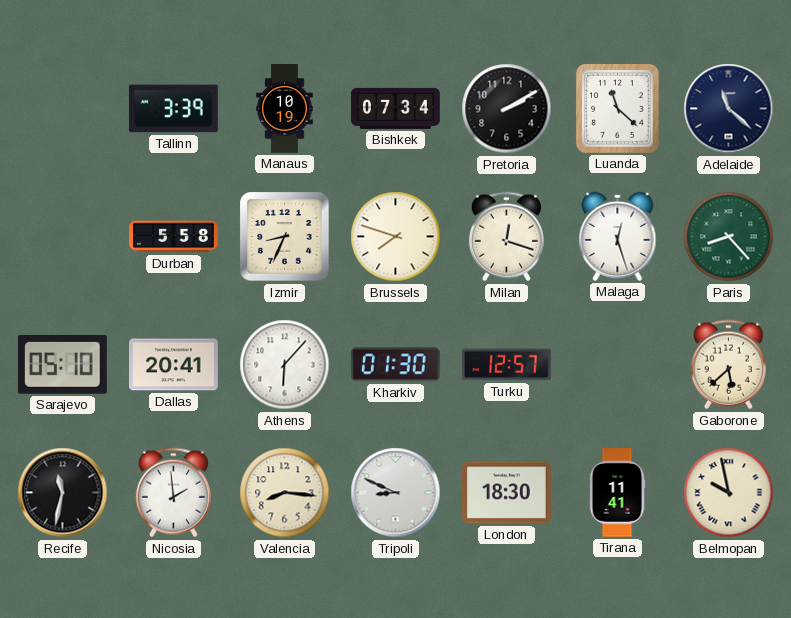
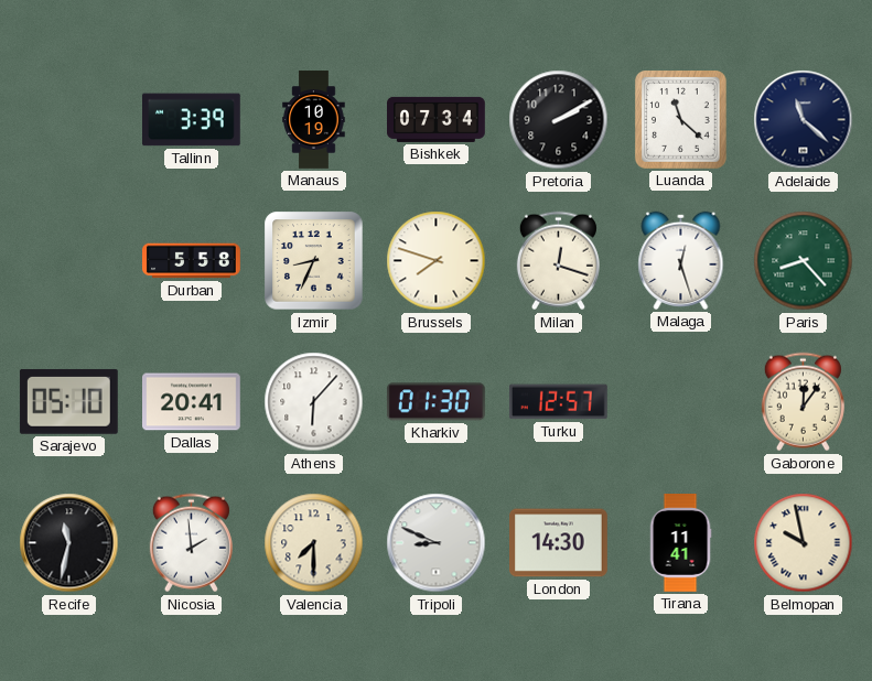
Gaborone: 5:38 -> 12:06 (803, 402)
Valencia: 8:16 -> 7:30 (314, 543)
London: 18:30 -> 14:30 (559, 543)
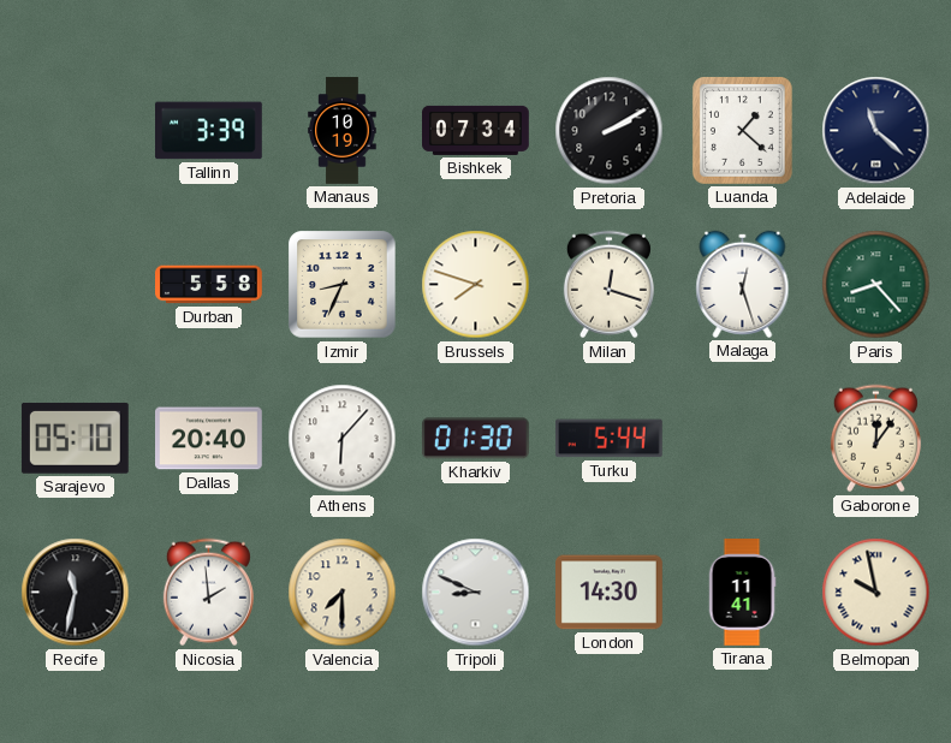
Luanda: 11:22 -> 1:22 (742, 131)
Dallas: 20:41 -> 20:40 (209, 439)
Turku: 12:57 -> 5:44 (608, 439)
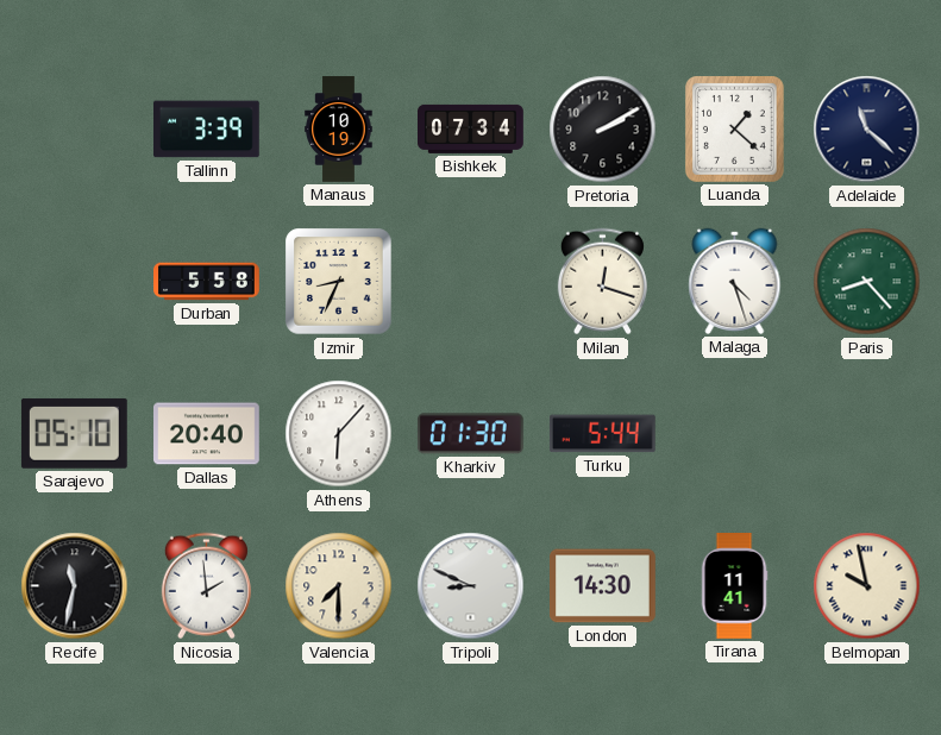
Brussels: 7:48 -> none (476, 285)
Malaga: 12:27 -> 4:27 (735, 281)
Gaborone: 12:06 -> none (875, 439)
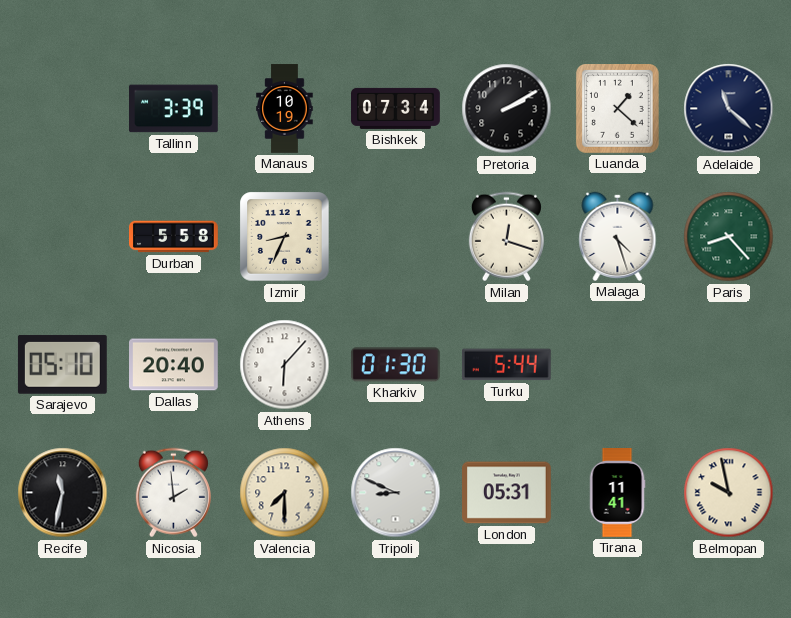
London: 14:30 -> 05:31 (507, 493)
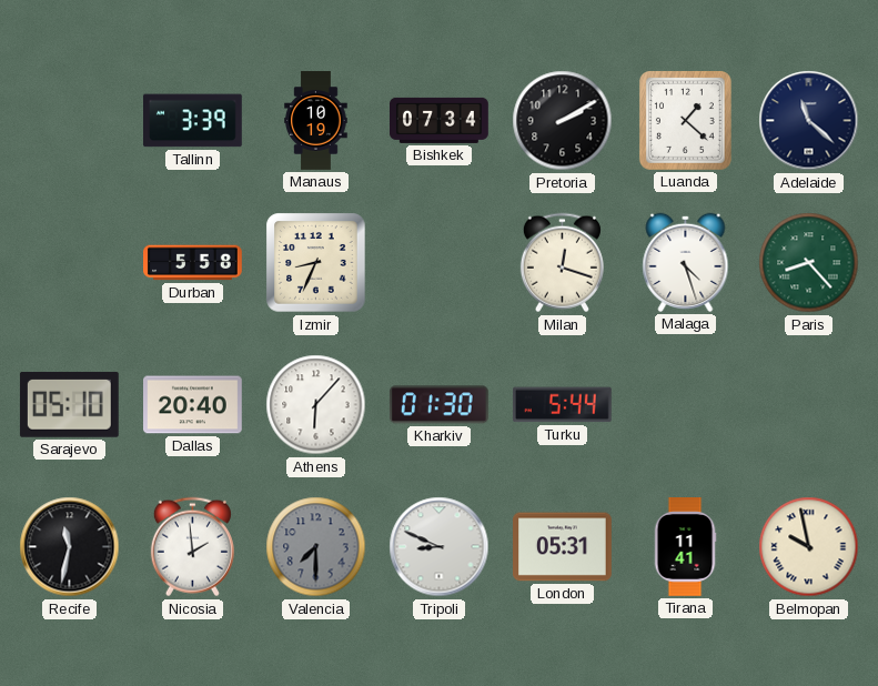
Valencia dial: cream -> grey (316, 547)
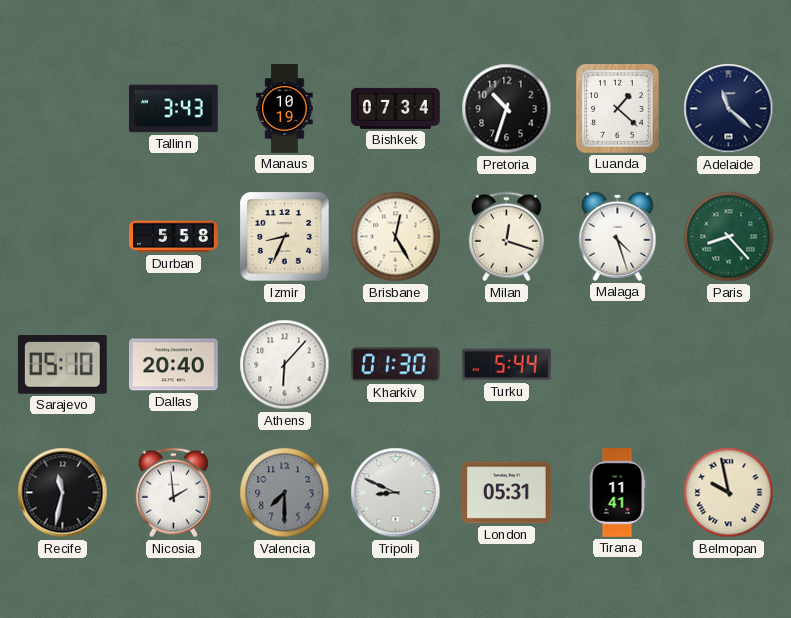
Tallinn: 3:39 -> 3:43 (174, 109)
Pretoria: 2:10 -> 10:33 (507, 109)
Brisbane: none -> 12:25 (396, 237)
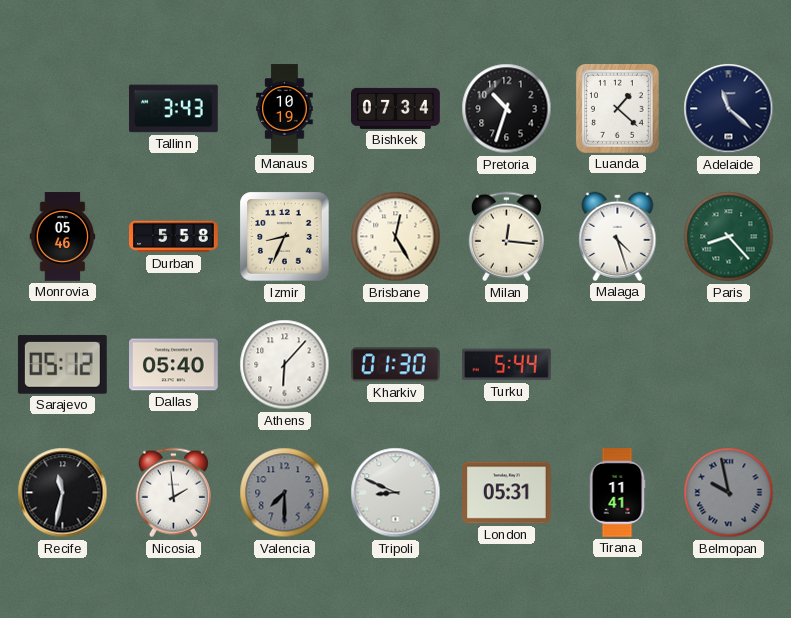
Monrovia: none -> 05:46 (63, 237)
Milan: 12:18 -> 12:16 (506, 237)
Sarajevo: 05:10 -> 05:12 (62, 364)
Dallas: 20:40 -> 05:40 (174, 365)
Belmopan dial: cream -> grey (729, 493)
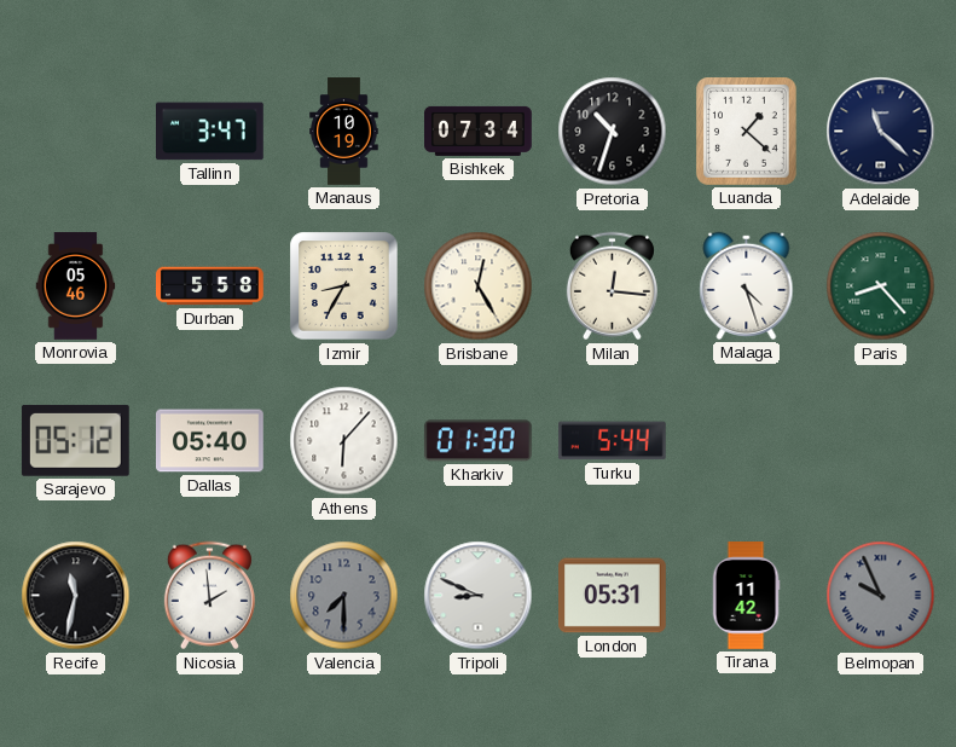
Tallinn: 3:43 -> 3:47 (210, 132)
Izmir: 8:34 -> 8:35 (344, 286)
Tirana: 11:41 -> 11:42 (746, 596)
Belmopan: 9:58 -> 9:56 (881, 596)
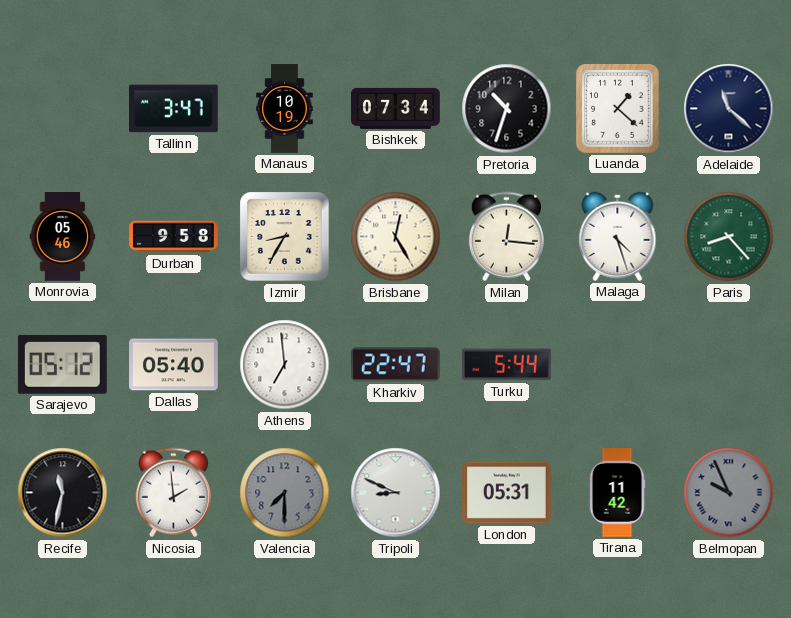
Durban: 5:58 -> 9:58 (174, 237)
Athens: 6:07 -> 6:59 (285, 365)
Kharkiv: 01:30 -> 22:47 (395, 365)
